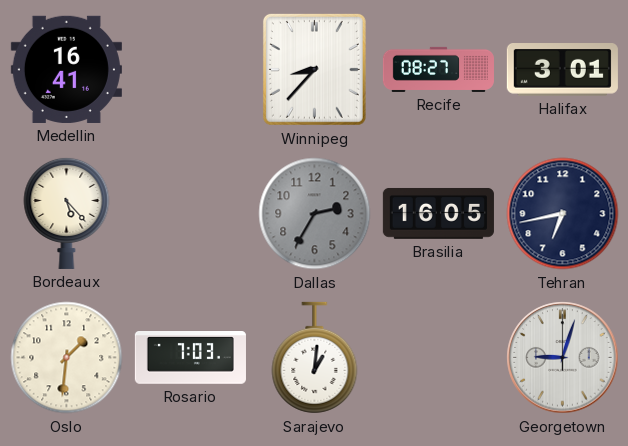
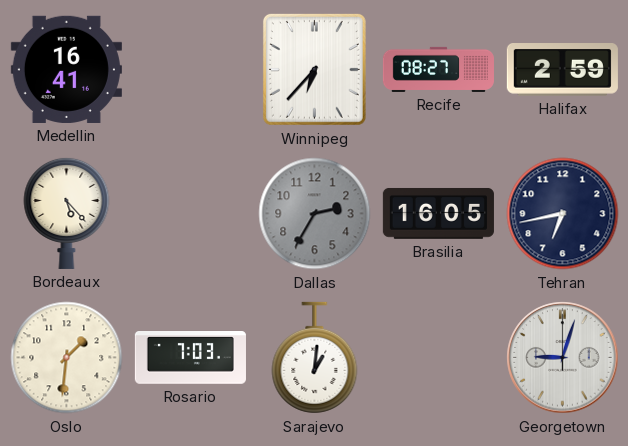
Winnipeg: 8:37 -> 6:37 (314, 69)
Halifax: 3:01 -> 2:59 (562, 70)
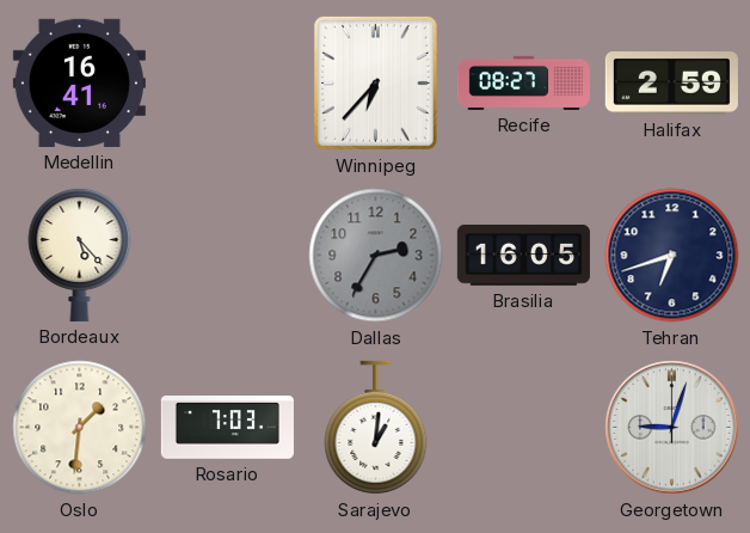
Tehran: 6:43 -> 6:42 (672, 256)
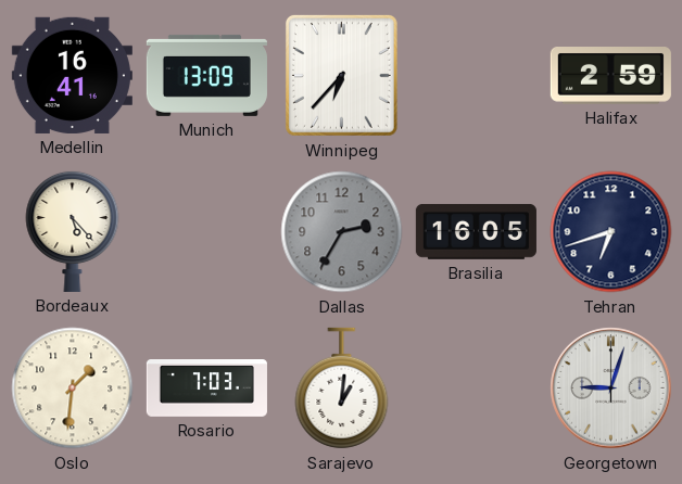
Munich: none -> 13:09 (206, 75)
Recife: 08:27 -> none (523, 82)
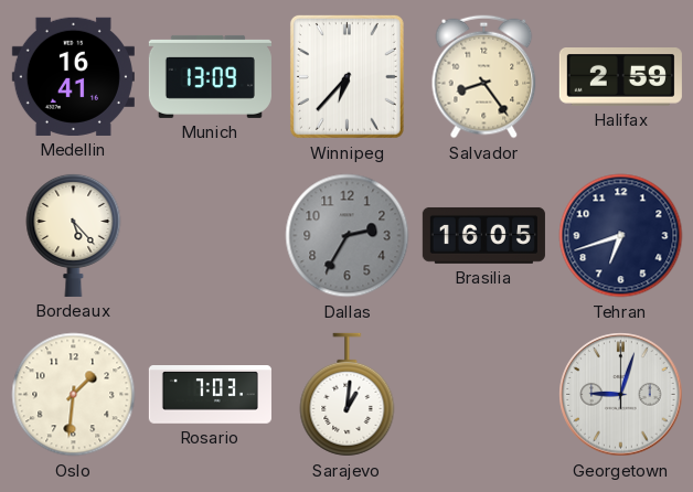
Salvador: none -> 8:24 (484, 77)
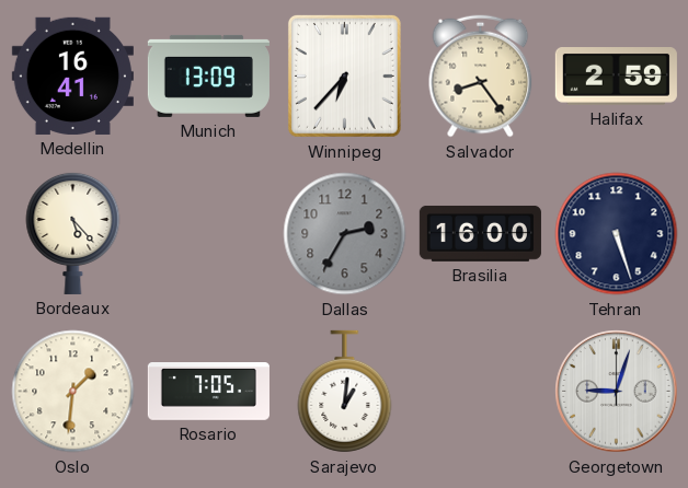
Brasilia: 16:05 -> 16:00 (480, 233)
Tehran: 6:42 -> 5:27 (617, 234)
Rosario: 7:03 -> 7:05 (208, 392)
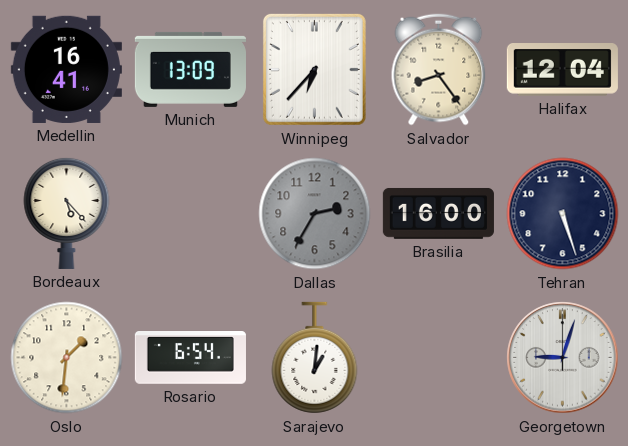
Halifax: 2:59 -> 12:04 (562, 70)
Rosario: 7:05 -> 6:54 (190, 358)
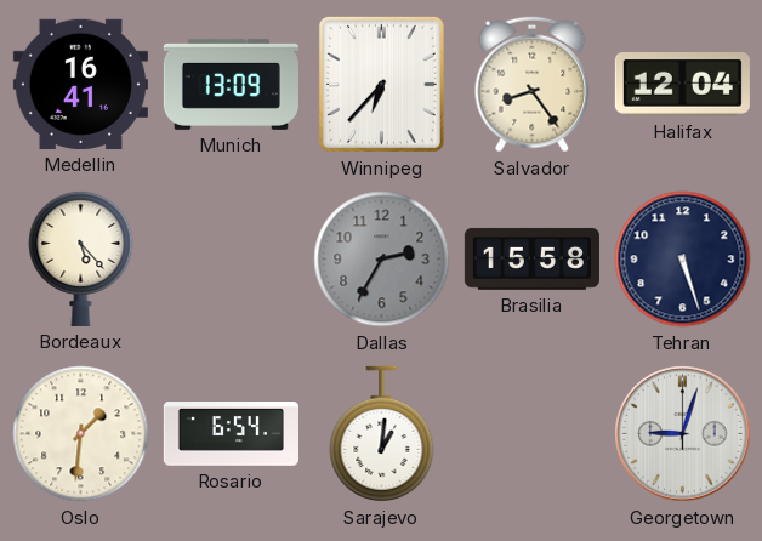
Brasilia: 16:00 -> 15:58 (531, 258)
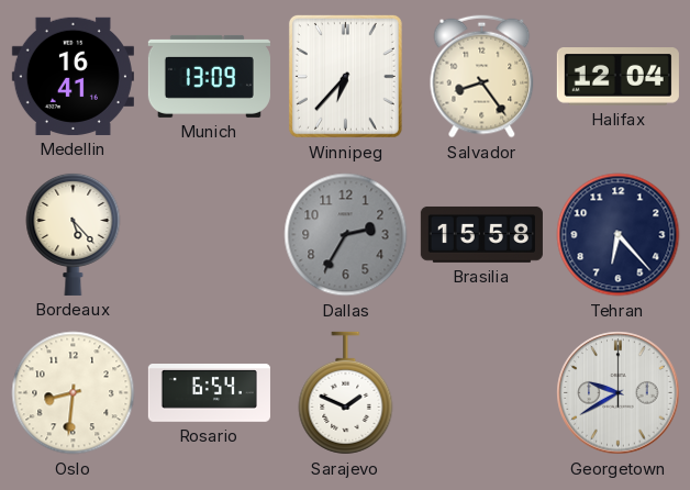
Tehran: 5:27 -> 6:23 (619, 235)
Oslo: 1:31 -> 8:31 (74, 393)
Sarajevo: 1:01 -> 1:49 (346, 393)
Georgetown: 9:03 -> 9:40 (619, 393)
